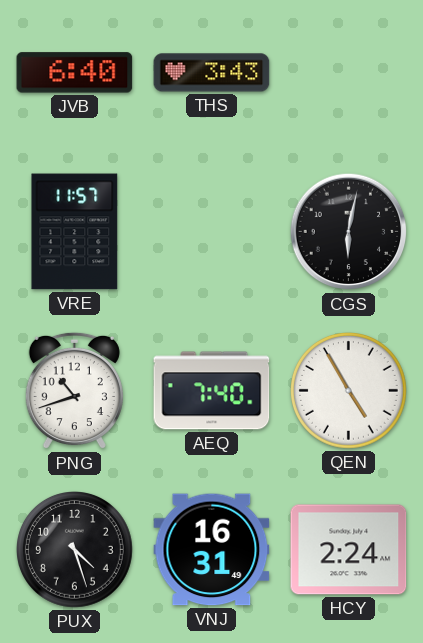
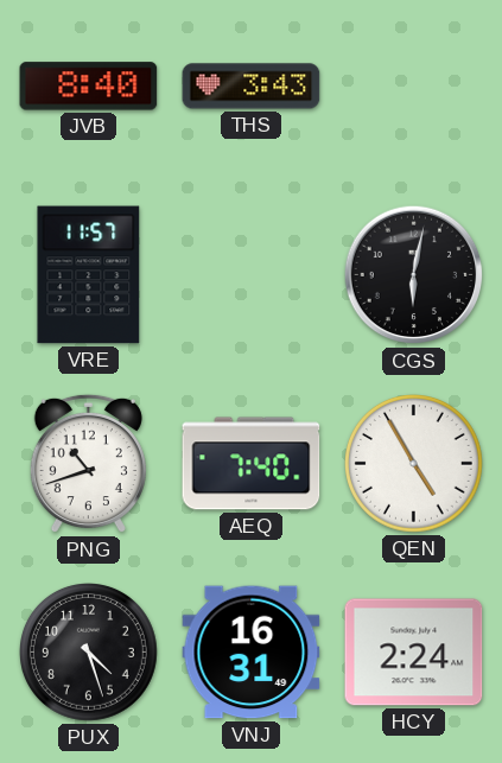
JVB: 6:40 -> 8:40 (89, 87)
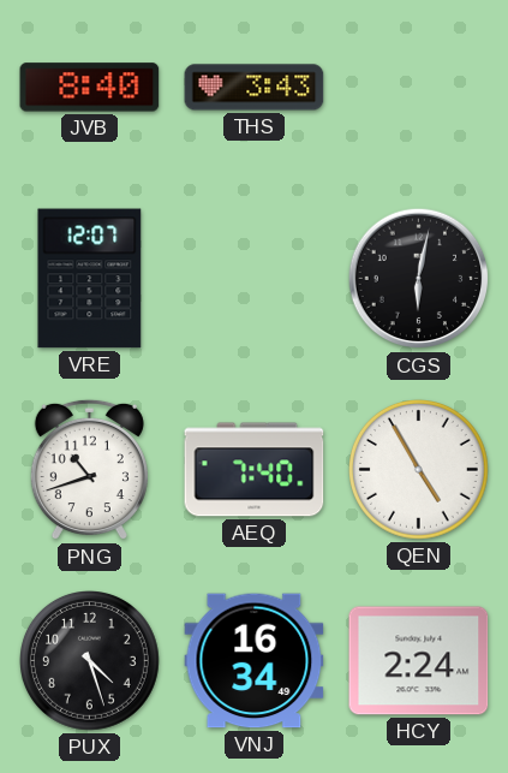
VRE: 11:57 -> 12:07 (90, 279)
VNJ: 16:31 -> 16:34 (255, 661)
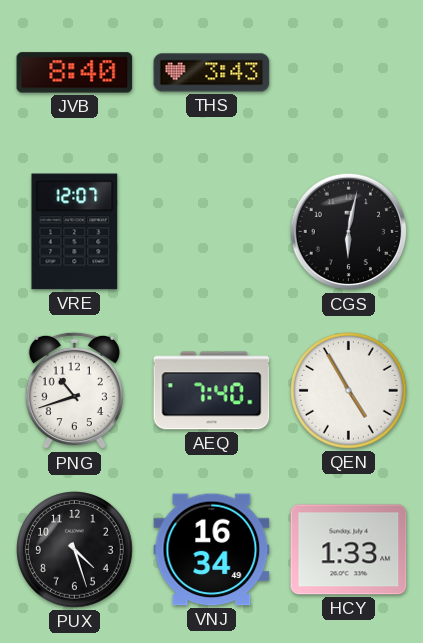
HCY: 2:24 -> 1:33 (349, 550)
